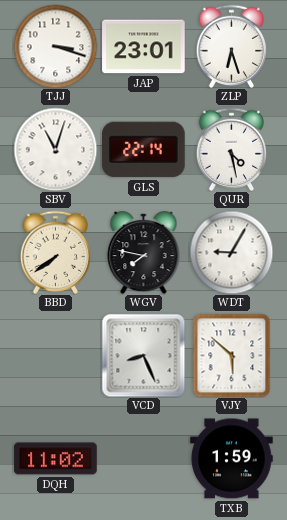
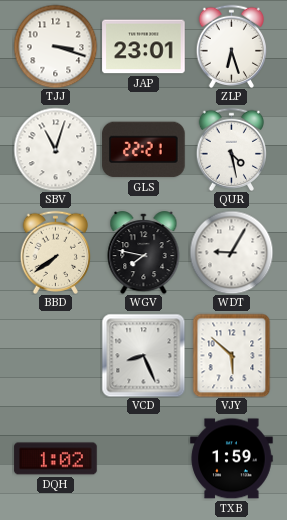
GLS: 22:14 -> 22:21 (144, 150)
DQH: 11:02 -> 1:02 (56, 459)
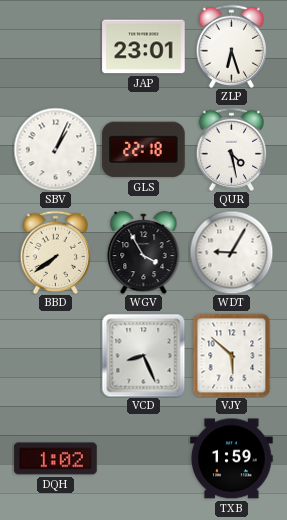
TJJ: 3:18 -> none (55, 46)
SBV: 11:03 -> 1:04 (55, 149)
GLS: 22:21 -> 22:18 (144, 150)
WGV: 7:47 -> 3:55 (144, 253)
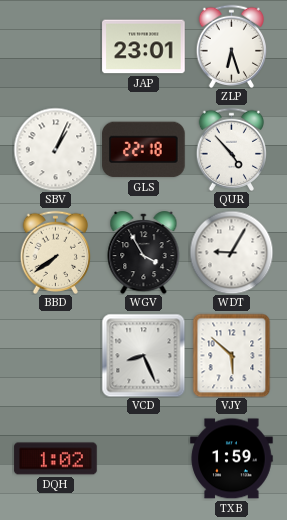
QUR: 4:28 -> 4:53 (231, 149)
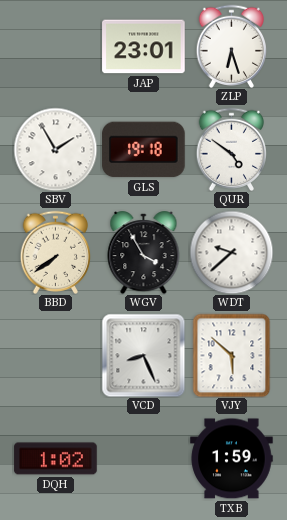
SBV: 1:04 -> 1:55 (55, 149)
GLS: 22:18 -> 19:18 (144, 150)
QUR: 4:53 -> 4:51 (231, 149)
WDT: 9:05 -> 9:38 (231, 252)
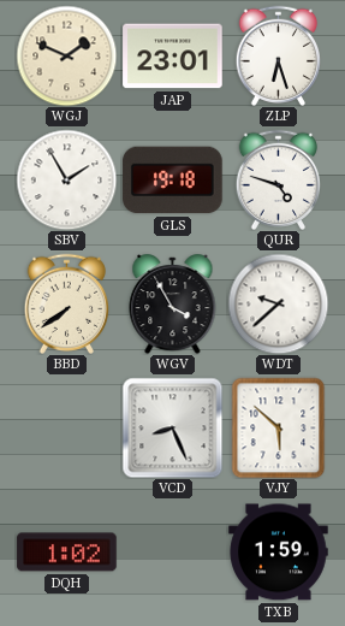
WGJ: none -> 1:49 (66, 55)
QUR: 4:51 -> 4:48 (278, 179)
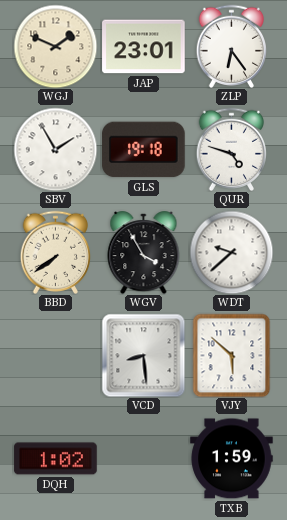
ZLP: 6:27 -> 6:24 (231, 46)
VCD: 8:26 -> 8:29 (143, 355)
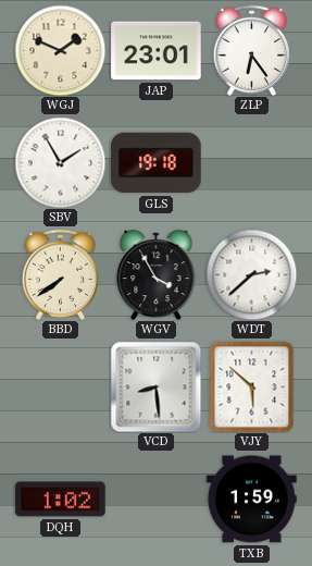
QUR: 4:48 -> none (231, 149)
WDT: 9:38 -> 2:38 (251, 274)
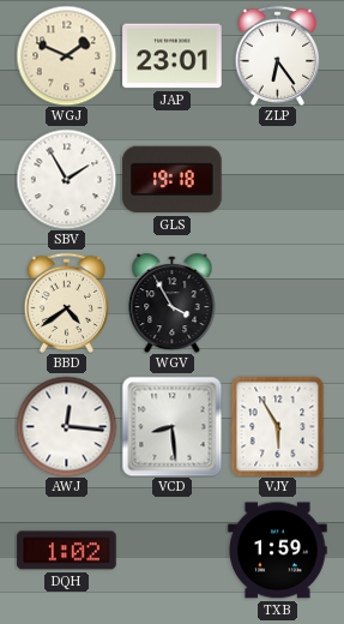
BBD: 7:39 -> 4:39 (66, 302)
WDT: 2:38 -> none (251, 274)
AWJ: none -> 12:16 (66, 426)
VJY: 5:52 -> 5:55 (278, 426)
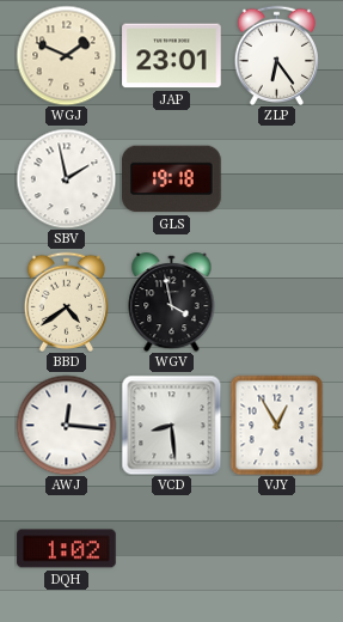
SBV: 1:55 -> 1:58 (66, 178)
WGV: 3:55 -> 3:58 (172, 303)
VJY: 5:55 -> 12:55 (277, 425)
TXB: 1:59 -> none (278, 551)
